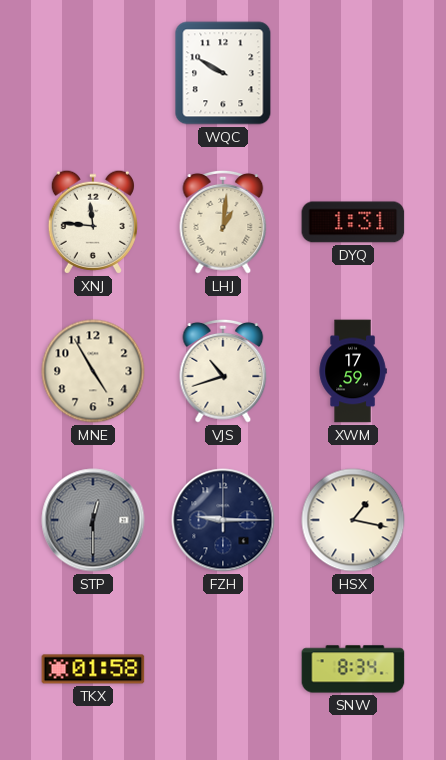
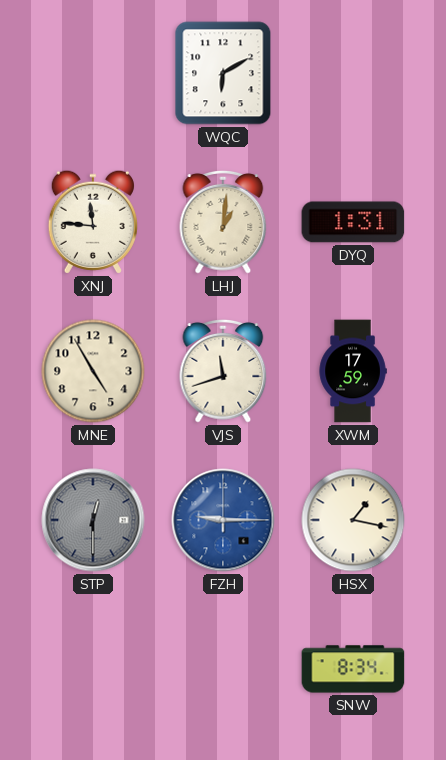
WQC: 9:50 -> 6:10 (223, 73)
VJS: 10:42 -> 11:42 (223, 371)
FZH dial: navy -> blue (223, 520)
TKX: 01:58 -> none (93, 669)
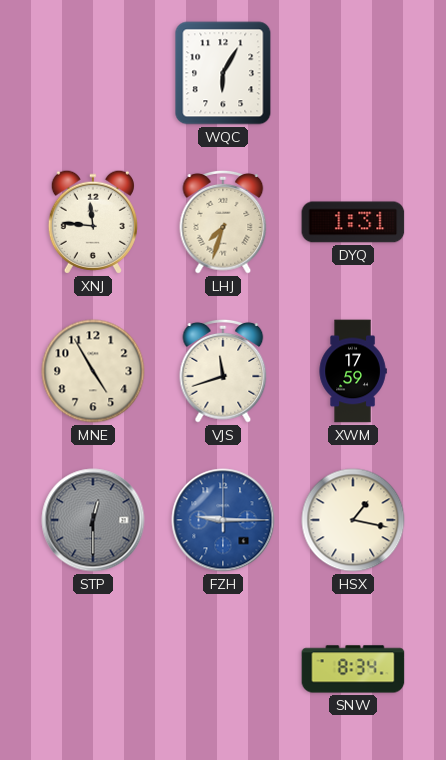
WQC: 6:10 -> 6:05 (223, 73)
LHJ: 1:01 -> 7:33 (223, 222)
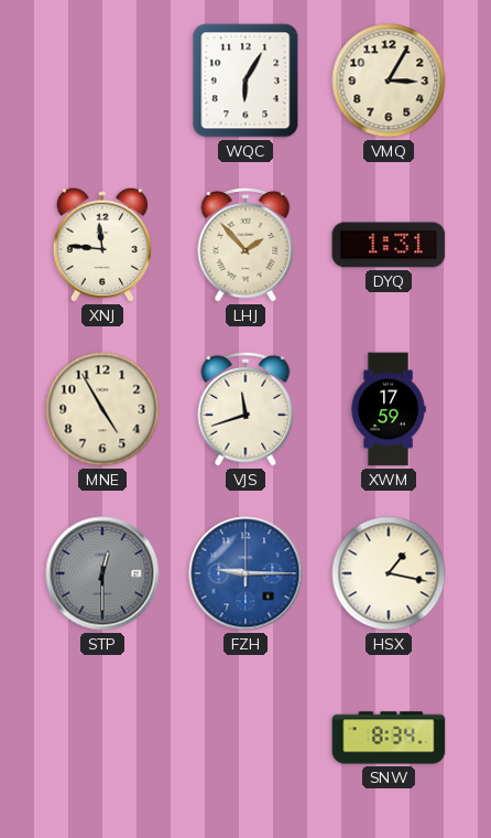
VMQ: none -> 3:05 (389, 80)
LHJ: 7:33 -> 1:53 (245, 245)
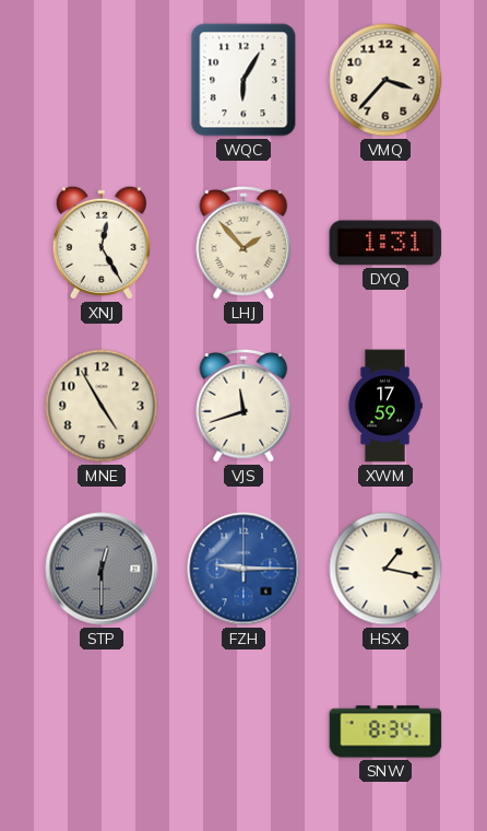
VMQ: 3:05 -> 3:37 (385, 80)
XNJ: 11:46 -> 12:25 (102, 243)
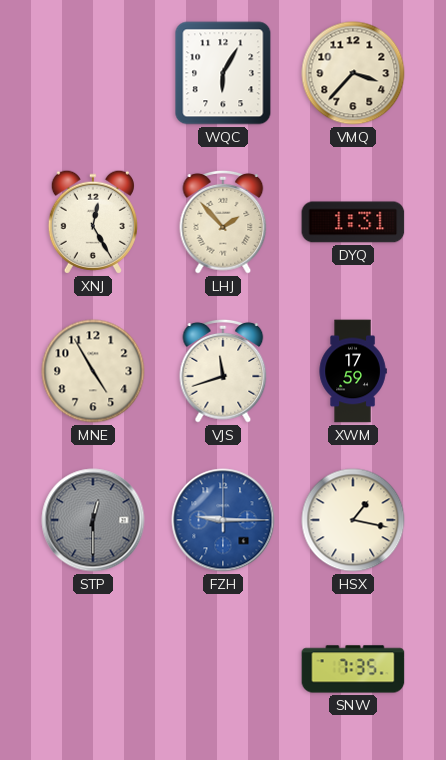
SNW: 8:34 -> 7:35 (353, 669)
